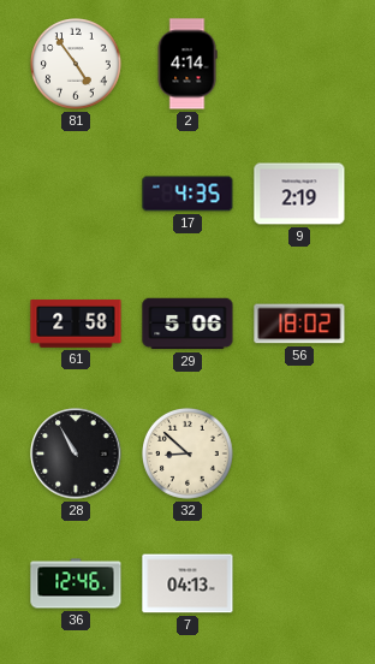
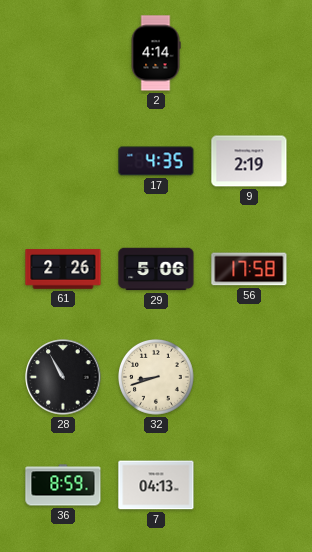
81: 4:54 -> none (77, 65)
61: 2:58 -> 2:26 (63, 269)
56: 18:02 -> 17:58 (249, 269)
32: 8:52 -> 8:42 (157, 378)
36: 12:46 -> 8:59 (63, 485)
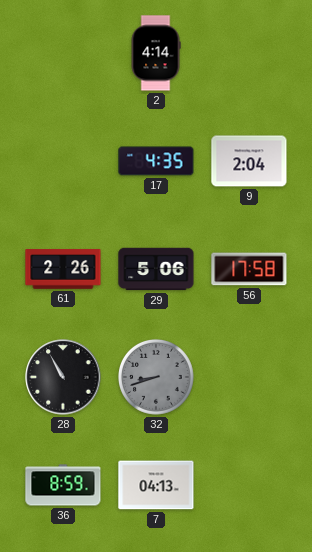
9: 2:19 -> 2:04 (249, 161)
32 dial: cream -> grey (157, 378)
